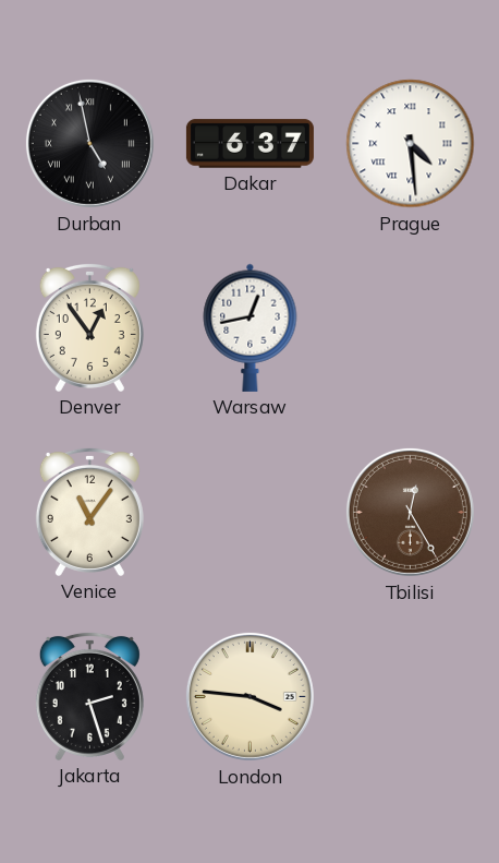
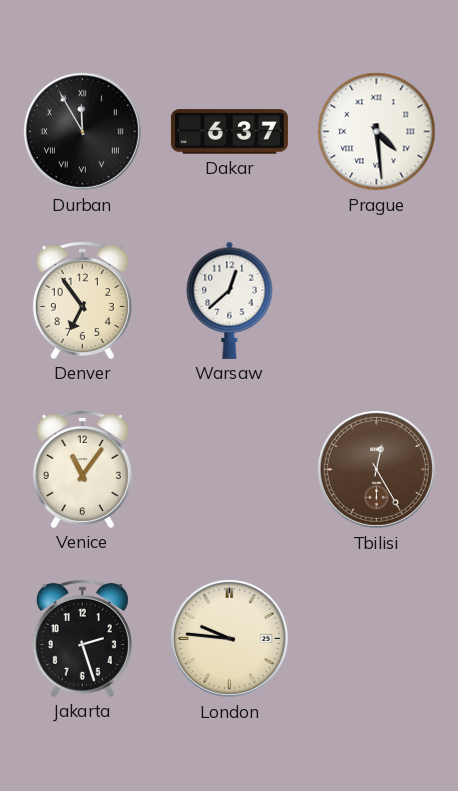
Durban: 4:58 -> 11:55 (82, 131)
Denver: 12:54 -> 6:54 (82, 300)
Warsaw: 12:43 -> 12:38 (230, 300)
London: 3:46 -> 9:46 (229, 638)
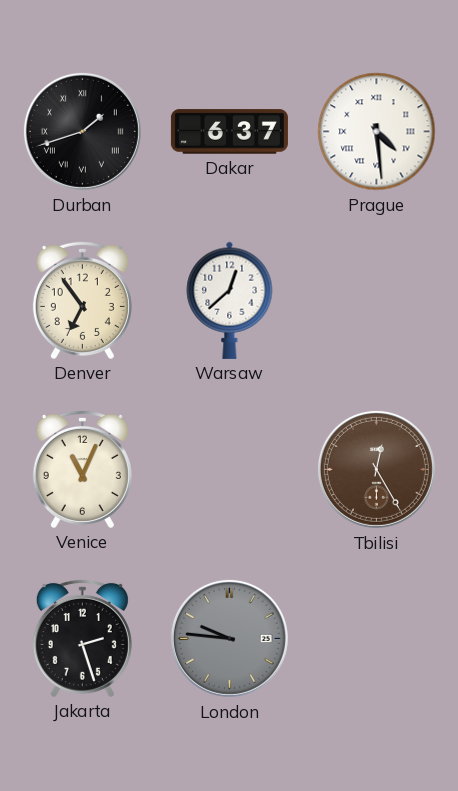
Durban: 11:55 -> 1:42 (82, 131)
Venice: 11:06 -> 11:04 (82, 469)
London dial: cream -> grey (229, 638)
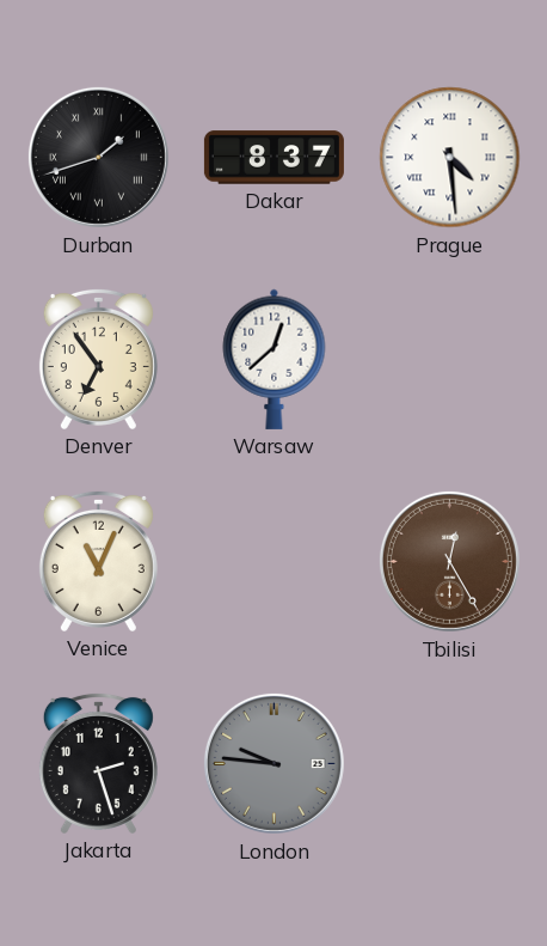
Dakar: 6:37 -> 8:37 (273, 158)
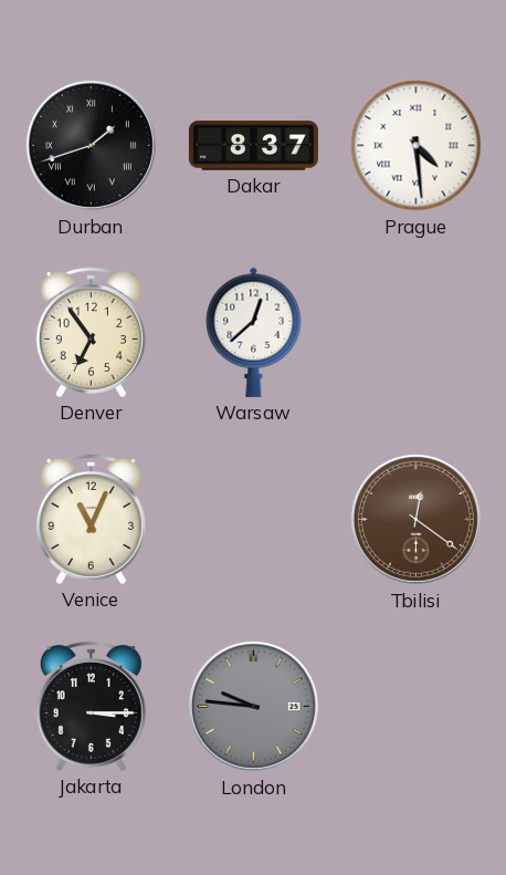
Tbilisi: 12:25 -> 12:21 (415, 519)
Jakarta: 2:27 -> 3:15 (91, 706)
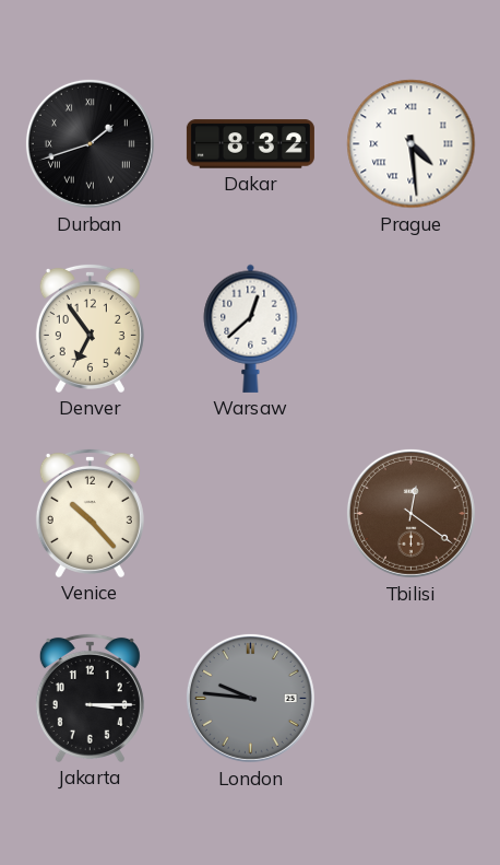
Dakar: 8:37 -> 8:32 (250, 144)
Venice: 11:04 -> 10:23 (90, 513)
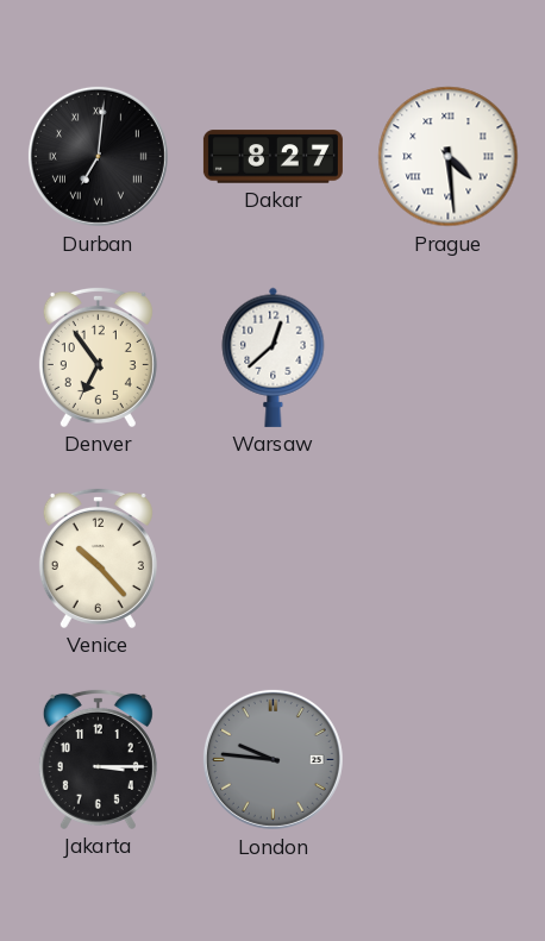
Durban: 1:42 -> 7:01 (98, 156)
Dakar: 8:32 -> 8:27 (272, 157)
Tbilisi: 12:21 -> none (410, 513)
